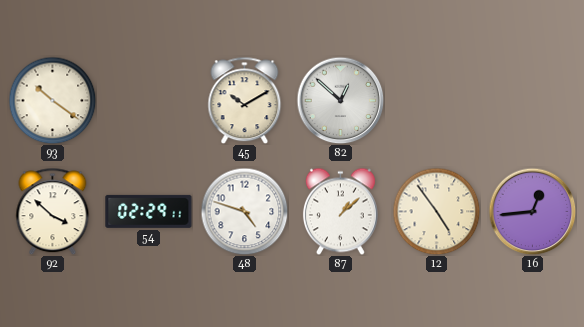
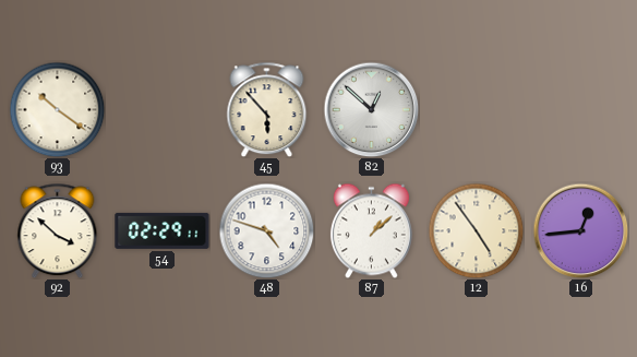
45: 10:10 -> 5:53 (267, 109)
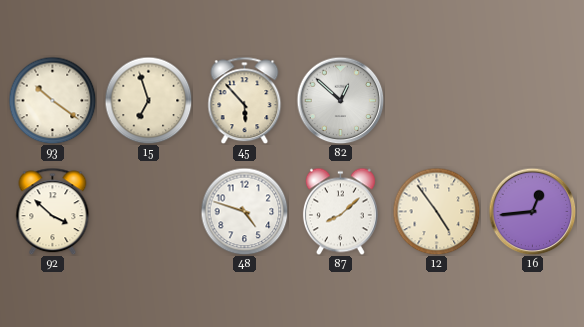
15: none -> 6:57 (148, 100)
54: 02:29 -> none (163, 230)
87: 1:08 -> 8:08 (340, 211)
